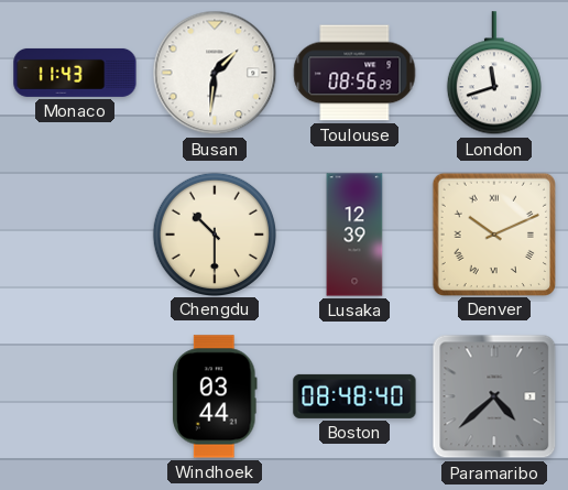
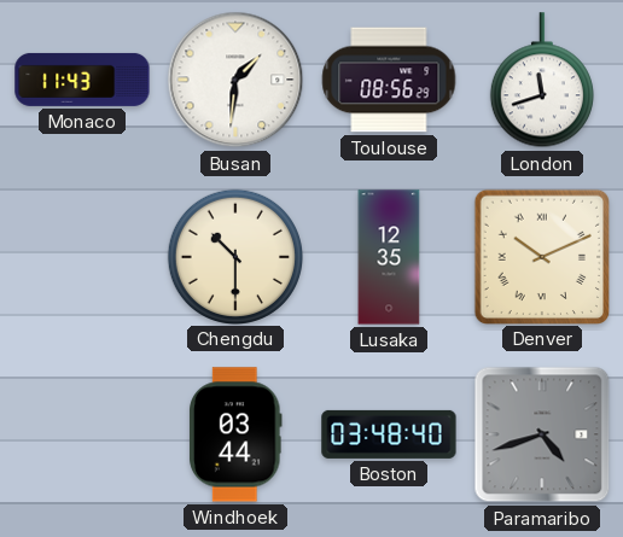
Lusaka: 12:39 -> 12:35 (389, 257)
Boston: 08:48 -> 03:48 (389, 434)
Paramaribo: 4:38 -> 4:42 (542, 434)
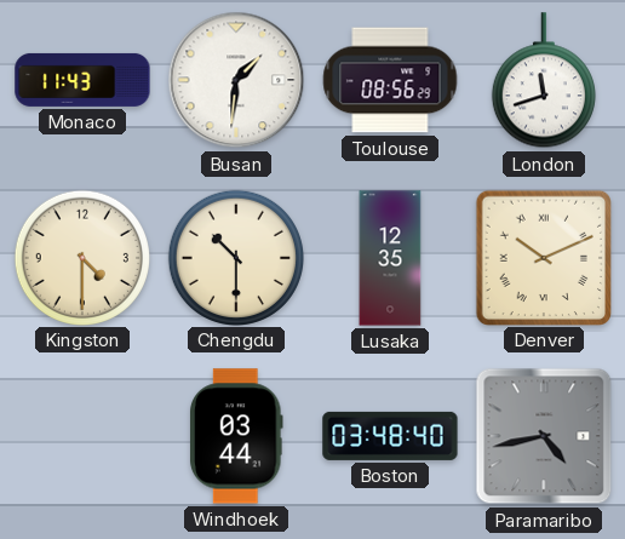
Kingston: none -> 4:30 (81, 257)
Paramaribo: 4:42 -> 4:43 (544, 436)
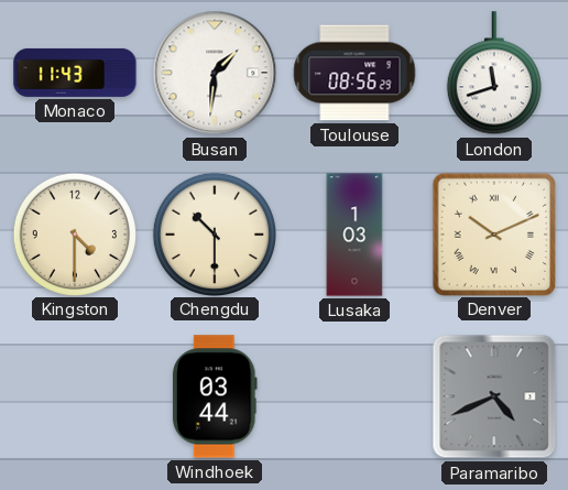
Lusaka: 12:35 -> 1:03 (354, 235)
Boston: 03:48 -> none (390, 436)
Paramaribo: 4:43 -> 4:41 (494, 396)
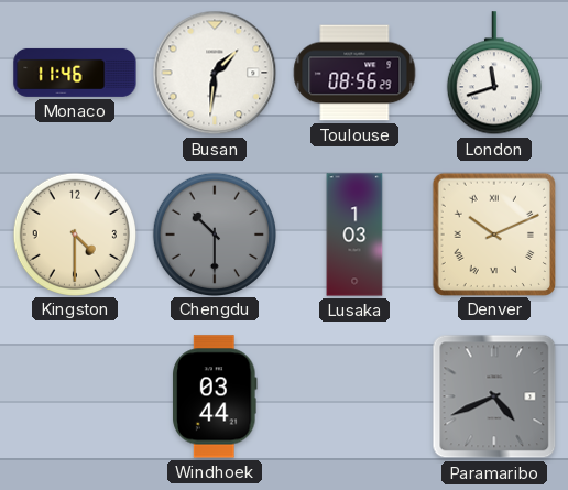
Monaco: 11:43 -> 11:46 (75, 73)
Chengdu dial: cream -> grey (214, 233)
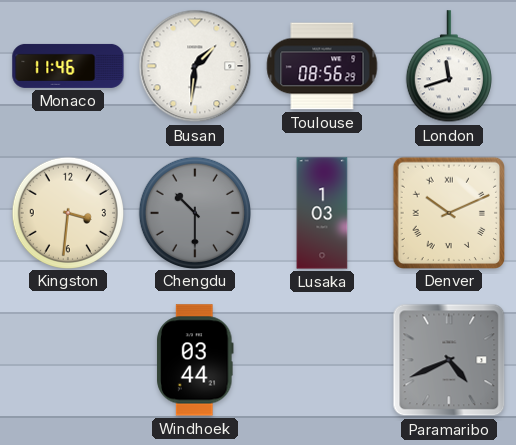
Kingston: 4:30 -> 3:31 (67, 212)
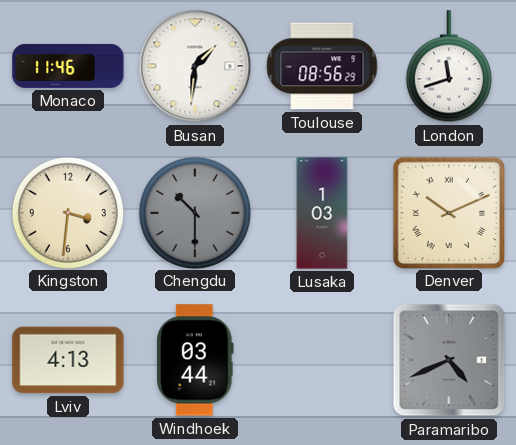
Lviv: none -> 4:13 (68, 360)
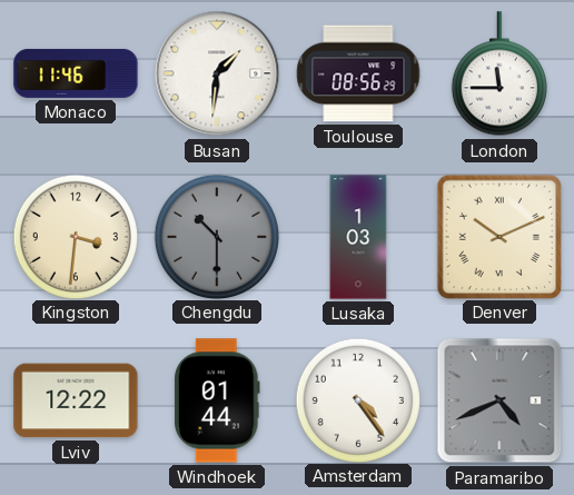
London: 11:42 -> 11:45 (499, 75)
Lviv: 4:13 -> 12:22 (76, 400)
Windhoek: 03:44 -> 01:44 (218, 400)
Amsterdam: none -> 4:24 (357, 399)
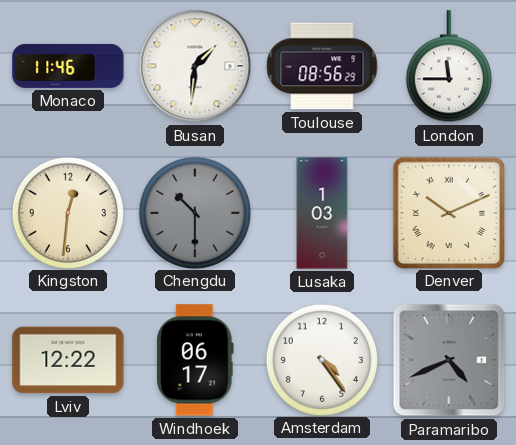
Kingston: 3:31 -> 12:31 (67, 212)
Windhoek: 01:44 -> 06:17 (196, 360)
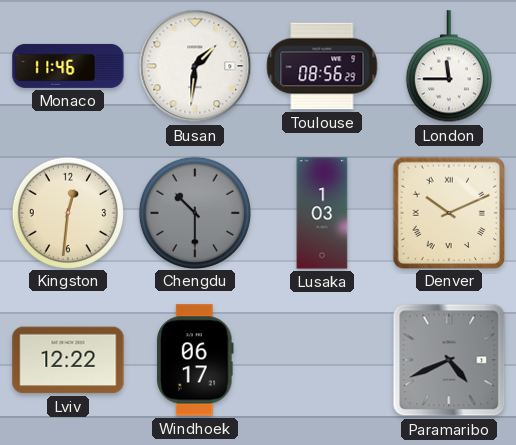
Amsterdam: 4:24 -> none (321, 359)
